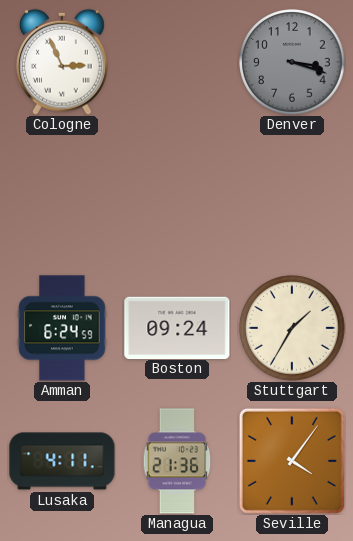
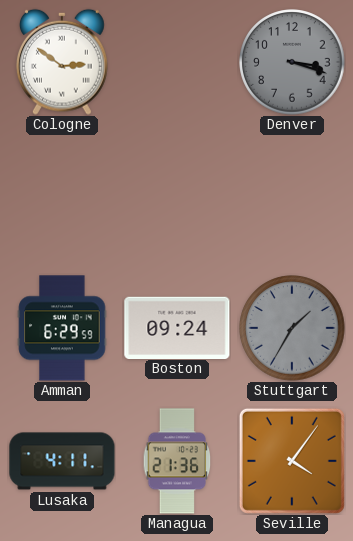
Cologne: 2:56 -> 2:51 (62, 62)
Amman: 6:24 -> 6:29 (62, 328)
Stuttgart dial: cream -> grey (292, 328)
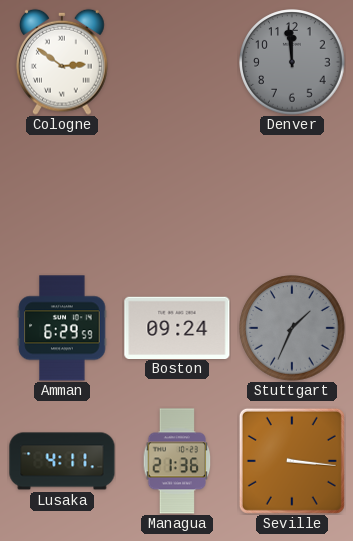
Denver: 3:18 -> 11:59 (292, 62)
Stuttgart: 1:35 -> 1:34 (292, 328)
Seville: 4:06 -> 3:16 (292, 461)
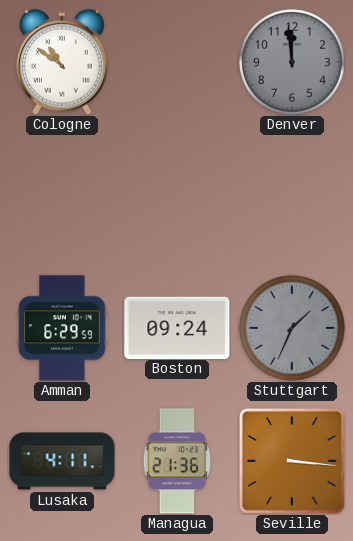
Cologne: 2:51 -> 10:51 (62, 62)
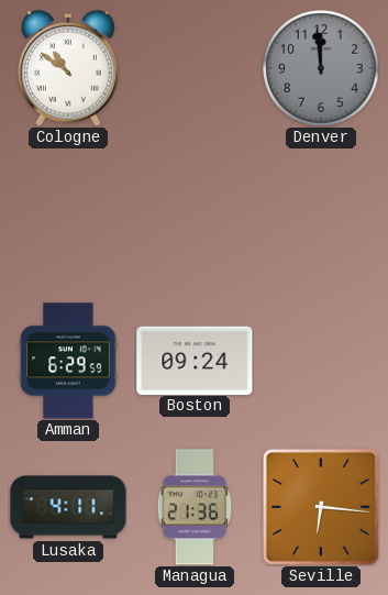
Stuttgart: 1:34 -> none (292, 328)
Seville: 3:16 -> 6:16 (321, 507)
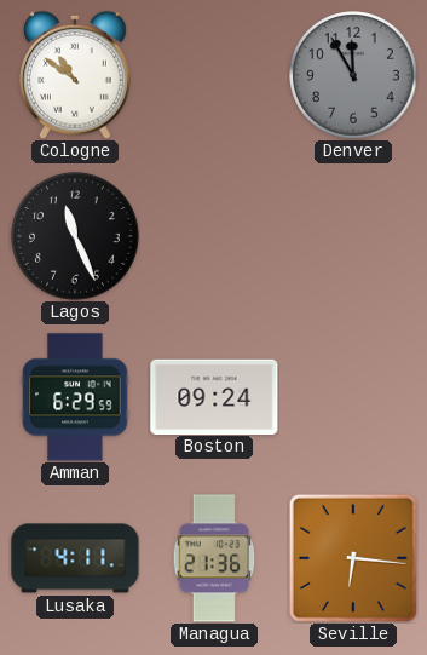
Denver: 11:59 -> 11:55 (353, 75)
Lagos: none -> 11:26 (75, 236)
